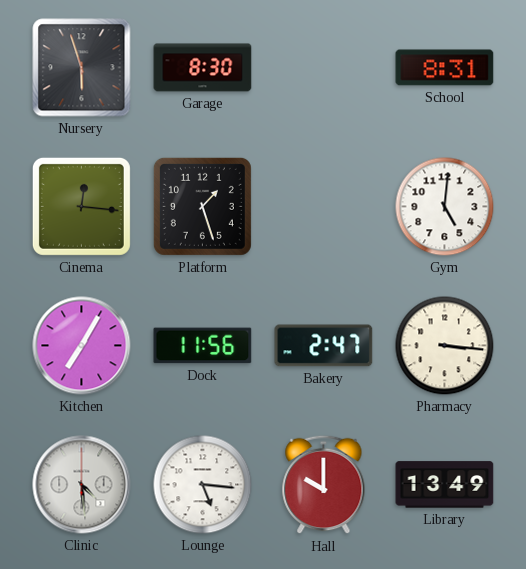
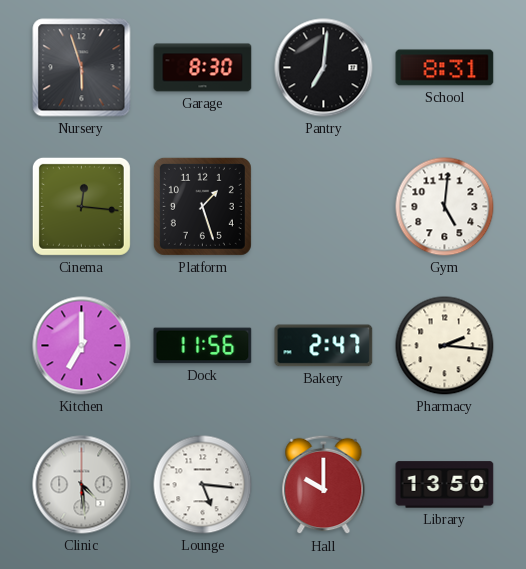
Pantry: none -> 7:01 (324, 68)
Kitchen: 7:05 -> 7:00 (82, 346)
Pharmacy: 3:16 -> 2:16 (445, 346)
Library: 13:49 -> 13:50 (445, 485)
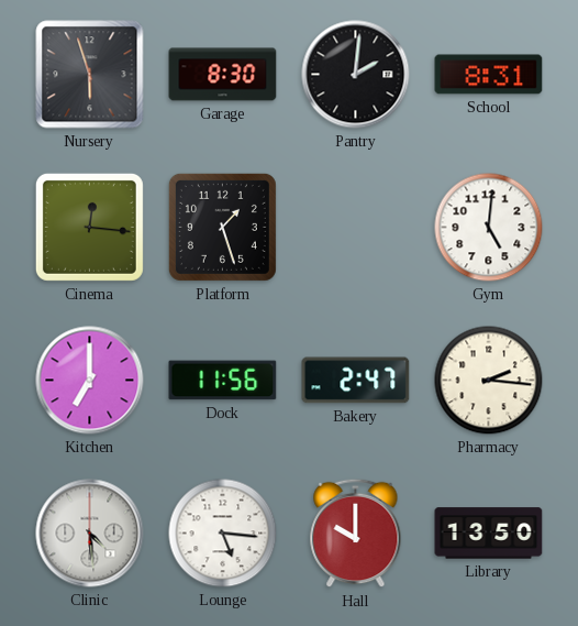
Pantry: 7:01 -> 2:01 (356, 75)
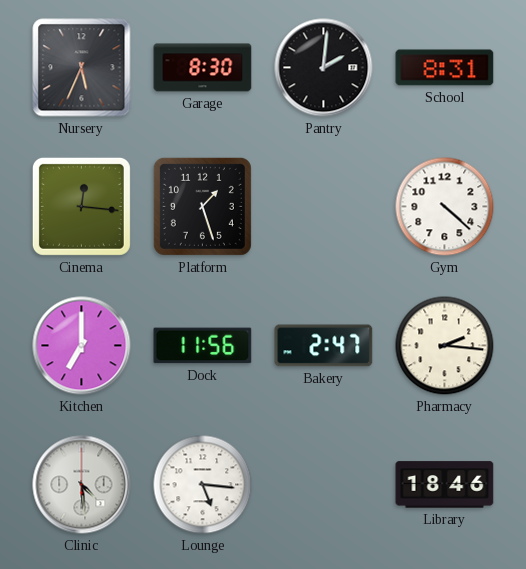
Nursery: 5:57 -> 5:34 (82, 68)
Gym: 5:01 -> 4:22 (445, 207)
Hall: 10:00 -> none (356, 534)
Library: 13:50 -> 18:46 (445, 485)
